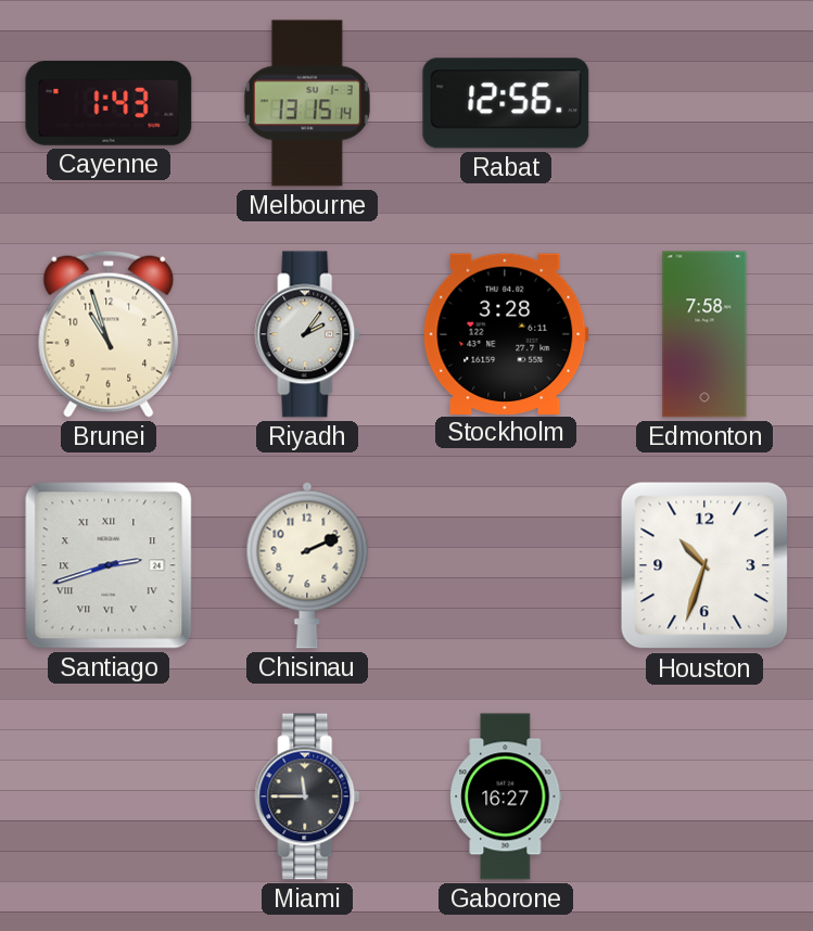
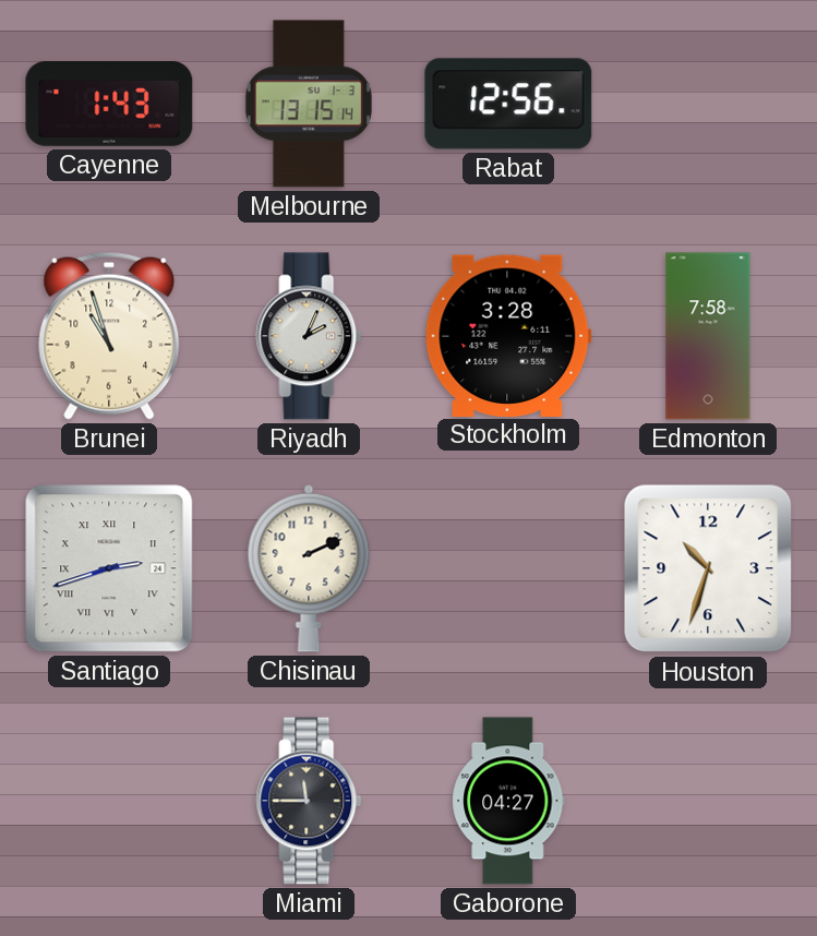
Riyadh: 2:06 -> 2:04 (309, 336)
Gaborone: 16:27 -> 04:27 (508, 801)
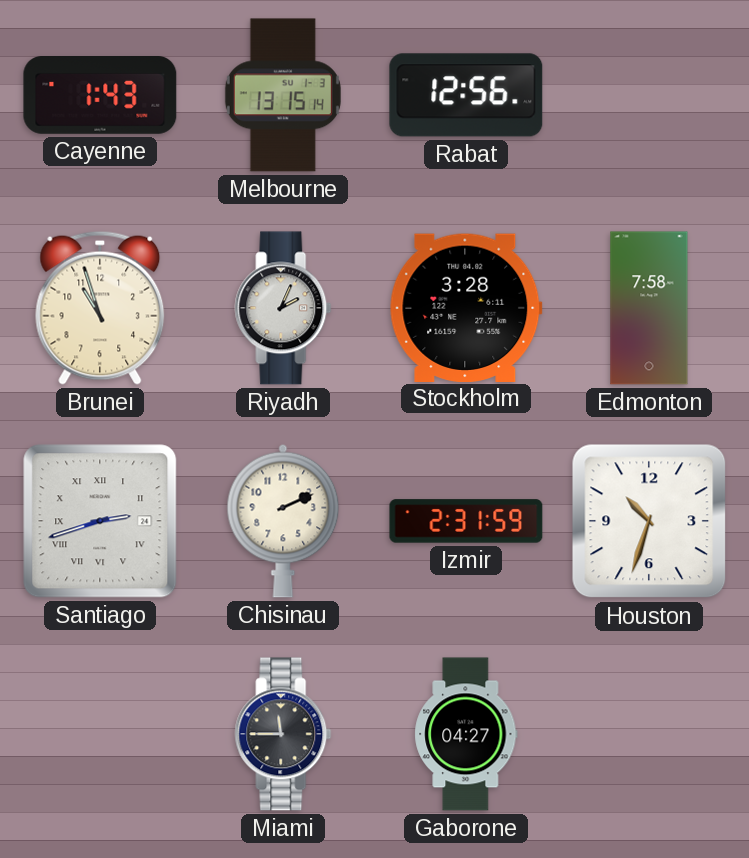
Izmir: none -> 2:31 (466, 521)
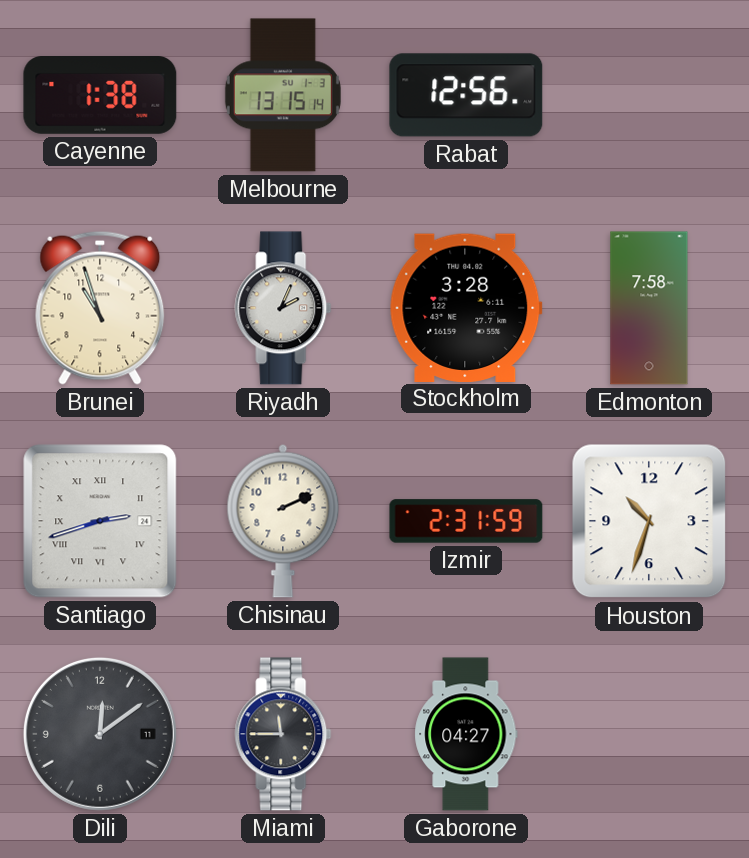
Cayenne: 1:43 -> 1:38 (100, 96)
Dili: none -> 12:09 (100, 734)
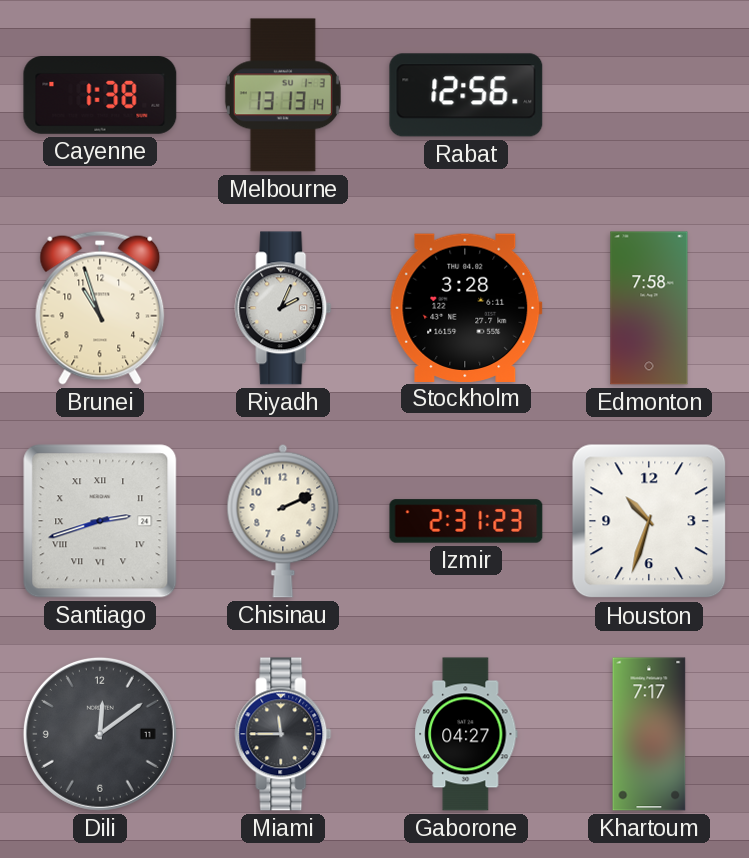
Melbourne: 13:15 -> 13:13 (283, 95)
Izmir: 2:31:59 -> 2:31:23 (466, 521)
Khartoum: none -> 7:17 (649, 734)
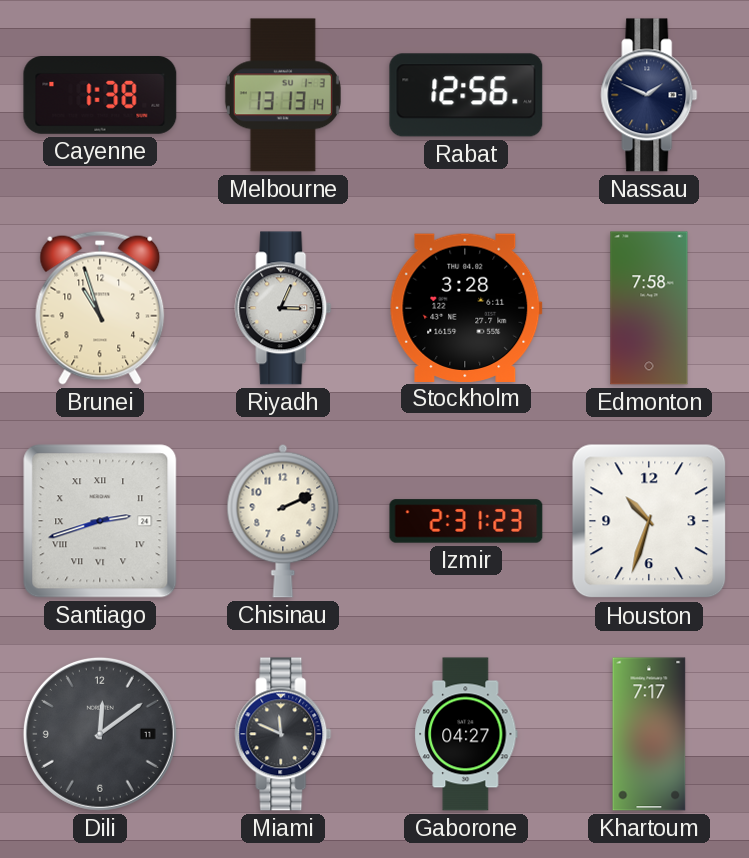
Nassau: none -> 1:49 (649, 95)
Riyadh: 2:04 -> 3:04 (283, 308)
Miami: 11:45 -> 11:49 (283, 734)
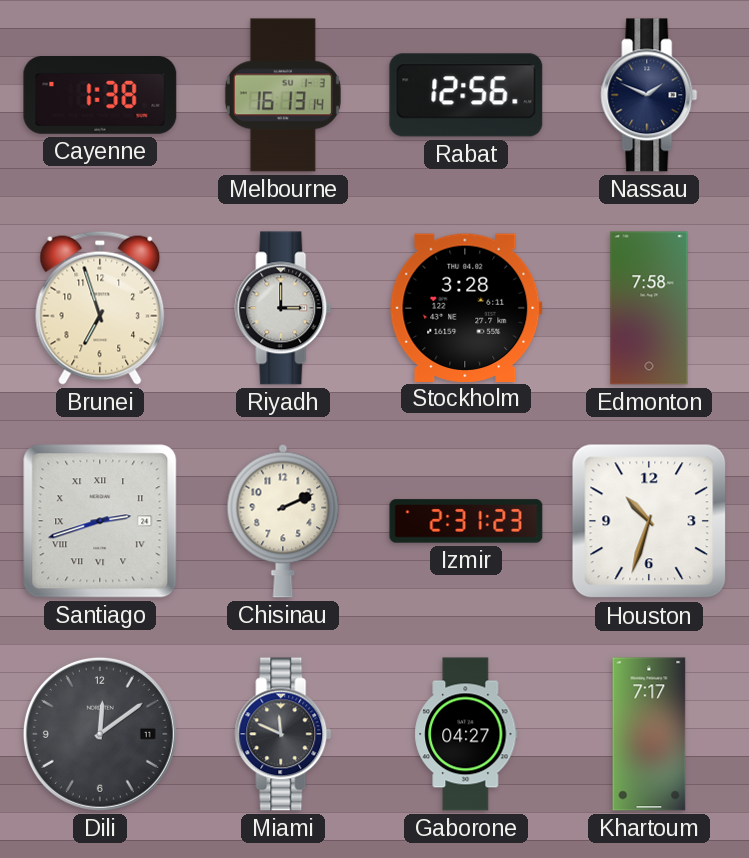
Melbourne: 13:13 -> 16:13 (283, 95)
Brunei: 10:57 -> 6:57 (100, 308)
Riyadh: 3:04 -> 3:00 (283, 308)
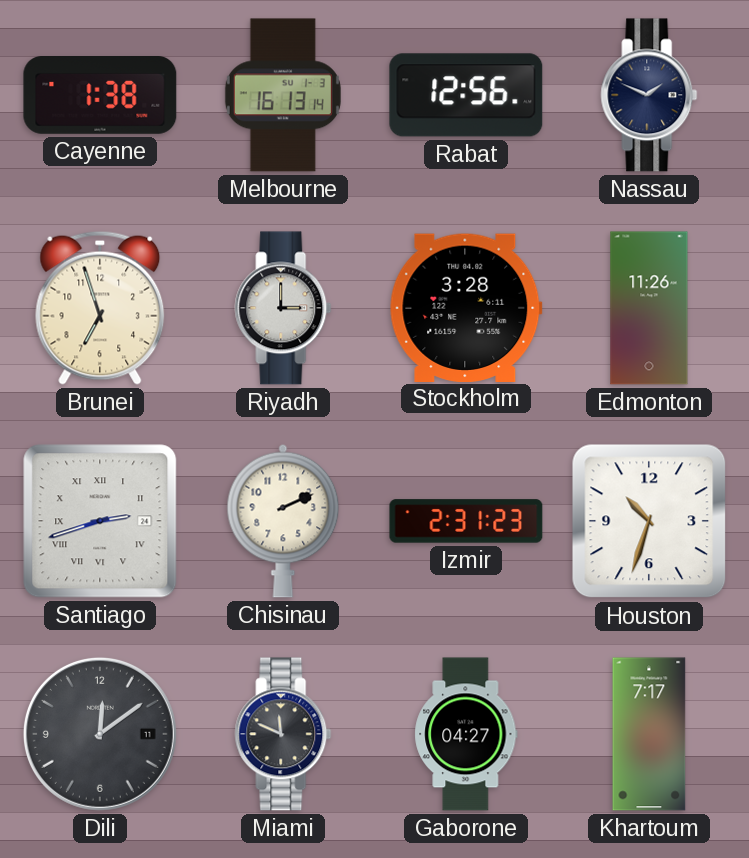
Edmonton: 7:58 -> 11:26 (649, 308)
